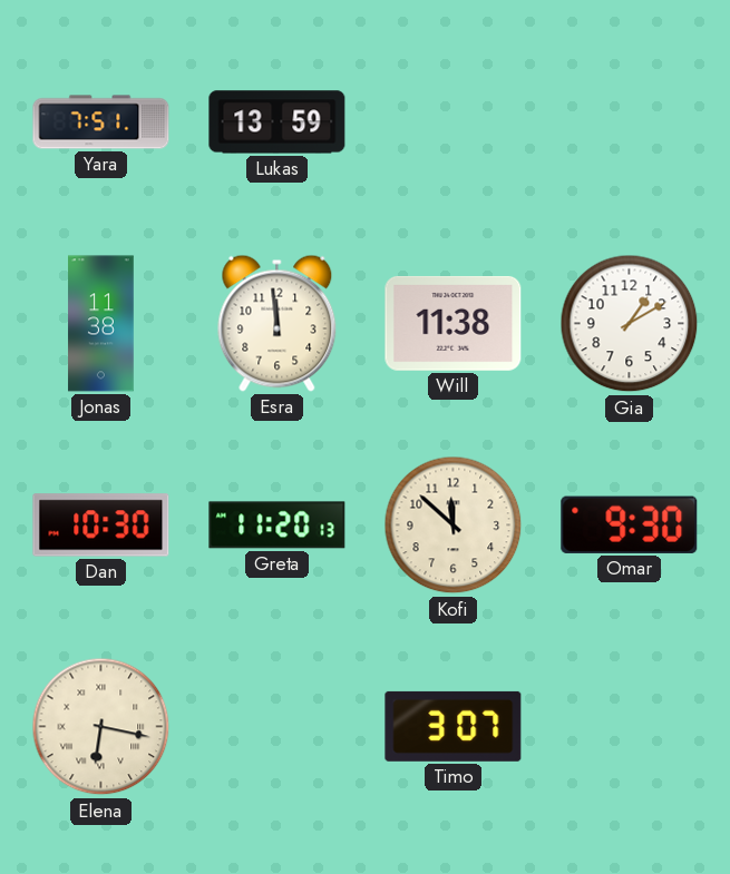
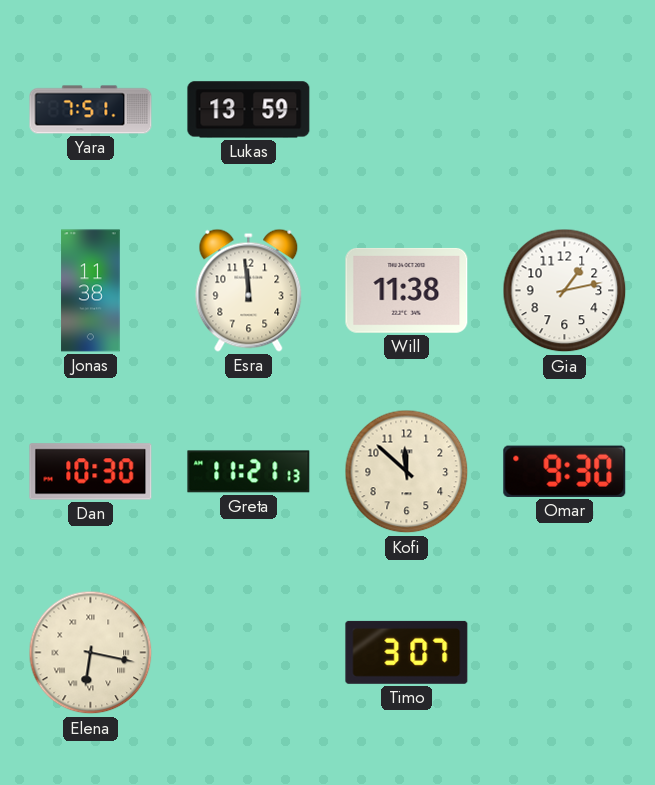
Gia: 1:10 -> 1:13 (565, 291)
Greta: 11:20 -> 11:21 (249, 472)
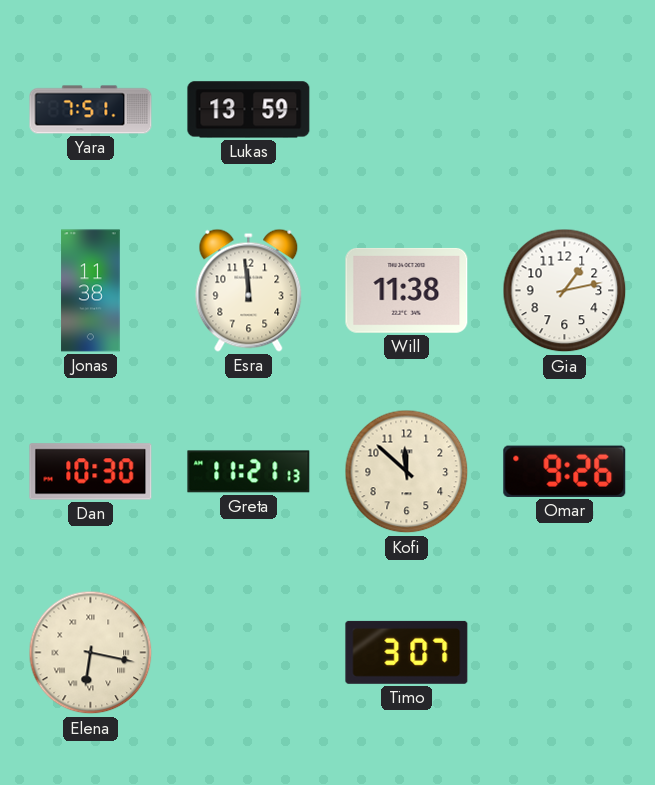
Omar: 9:30 -> 9:26 (565, 471)
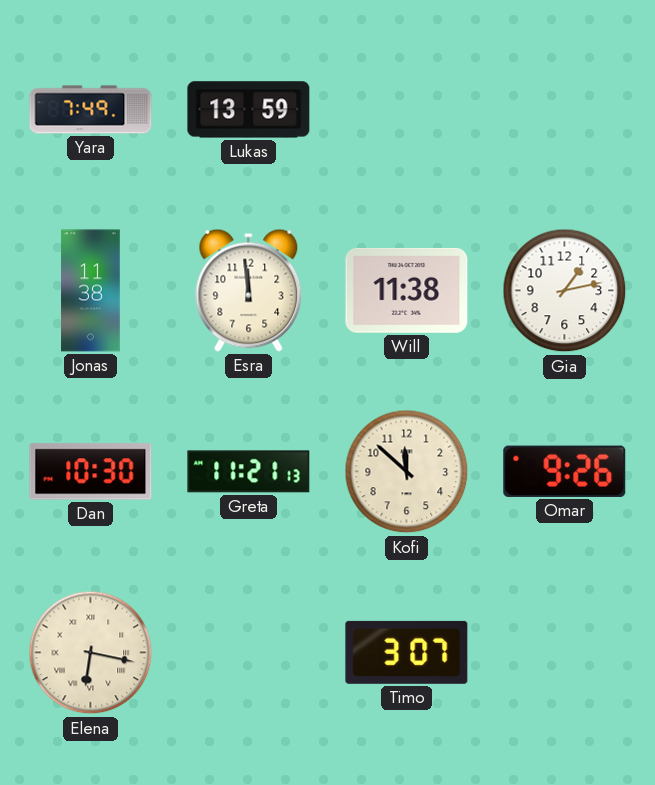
Yara: 7:51 -> 7:49 (91, 110)
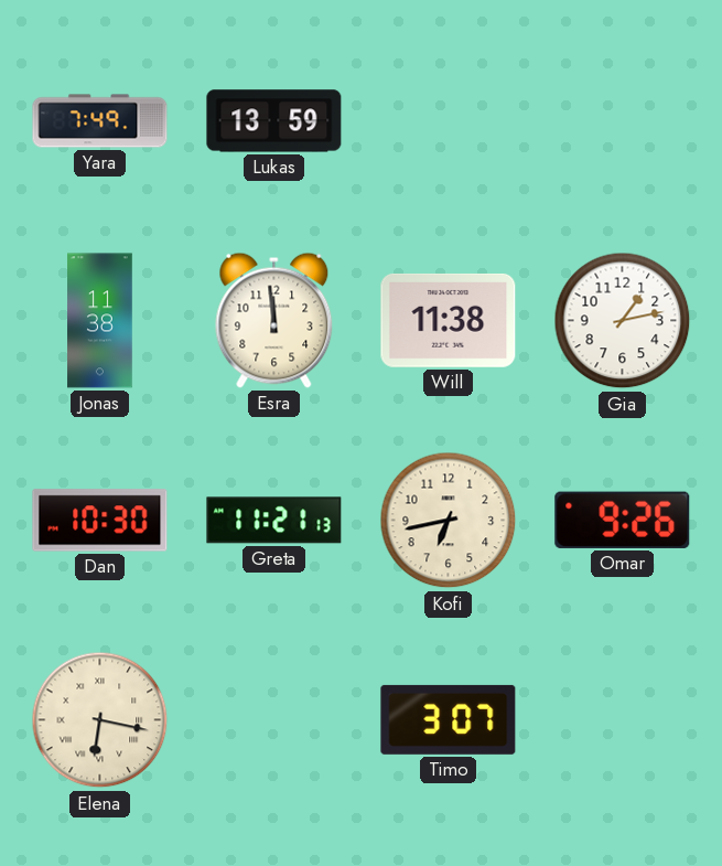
Kofi: 11:52 -> 6:43 (449, 521)
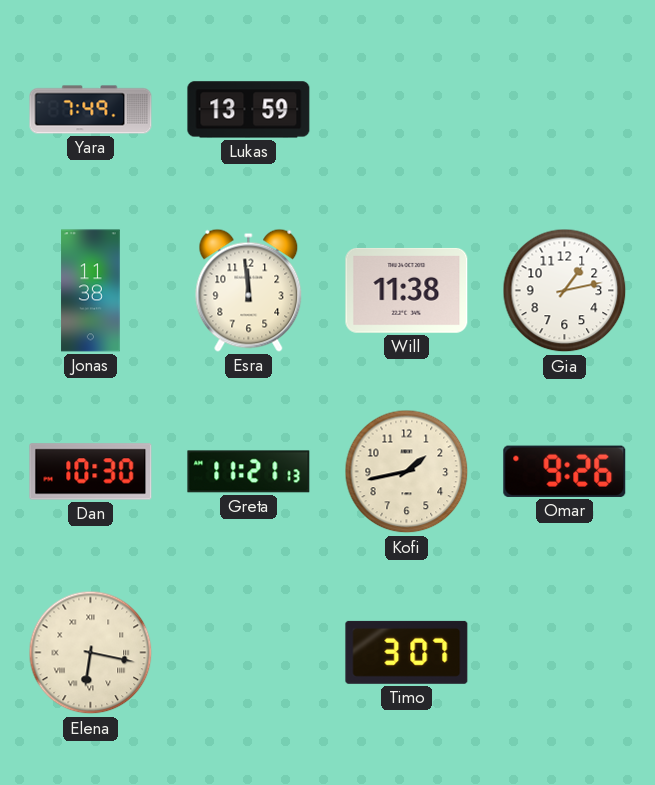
Kofi: 6:43 -> 1:43 (407, 472)
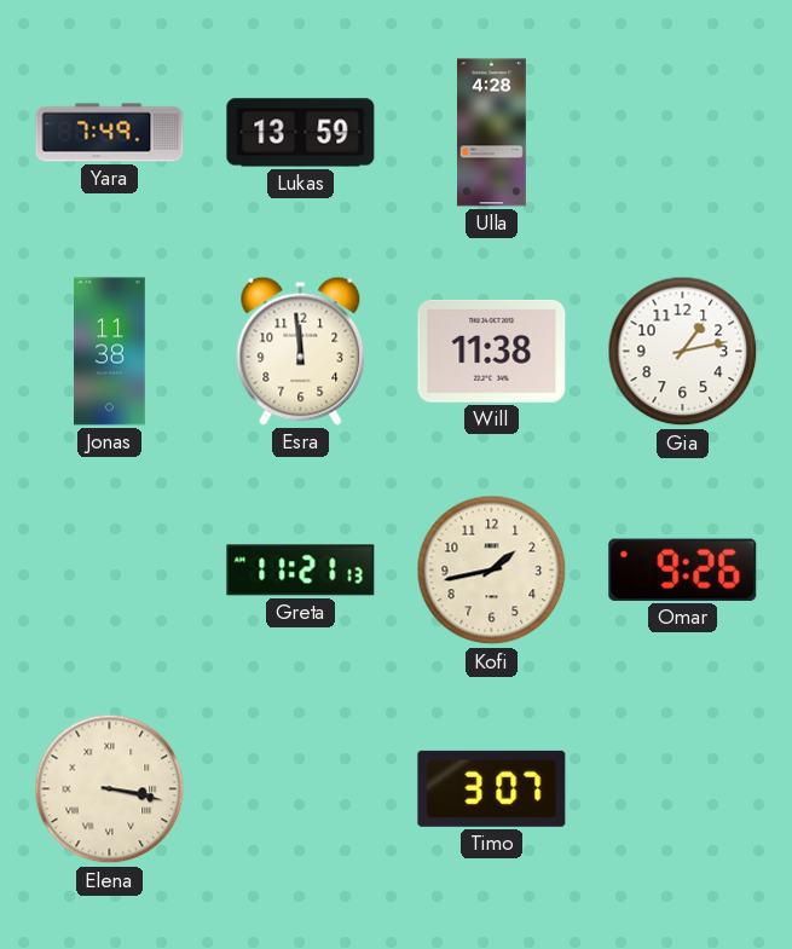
Ulla: none -> 4:28 (491, 133)
Dan: 10:30 -> none (91, 472)
Elena: 6:17 -> 3:17 (110, 789)
